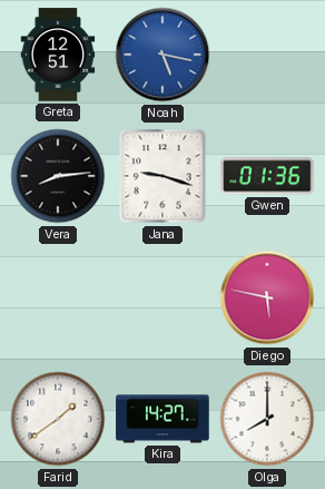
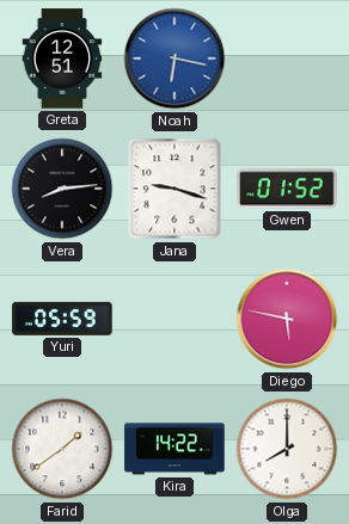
Noah: 5:17 -> 6:17 (174, 58)
Gwen: 01:36 -> 01:52 (287, 189)
Yuri: none -> 05:59 (62, 319)
Kira: 14:27 -> 14:22 (174, 449)
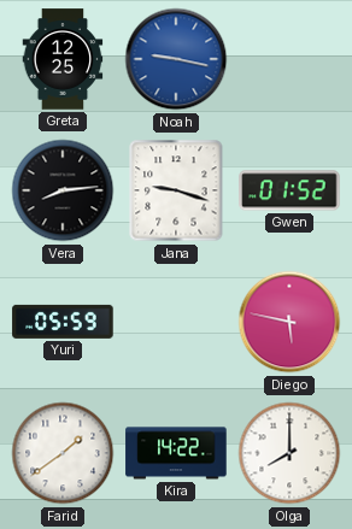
Greta: 12:51 -> 12:25 (63, 59)
Noah: 6:17 -> 9:17 (176, 59)
